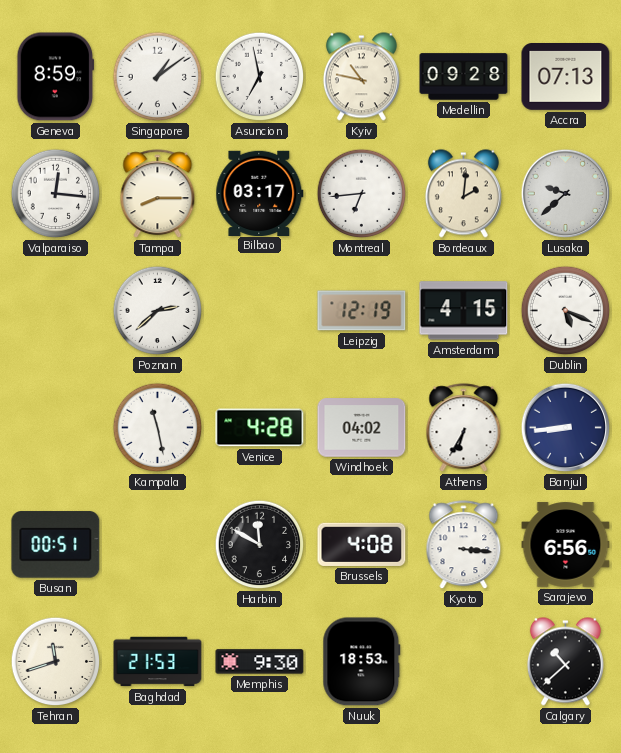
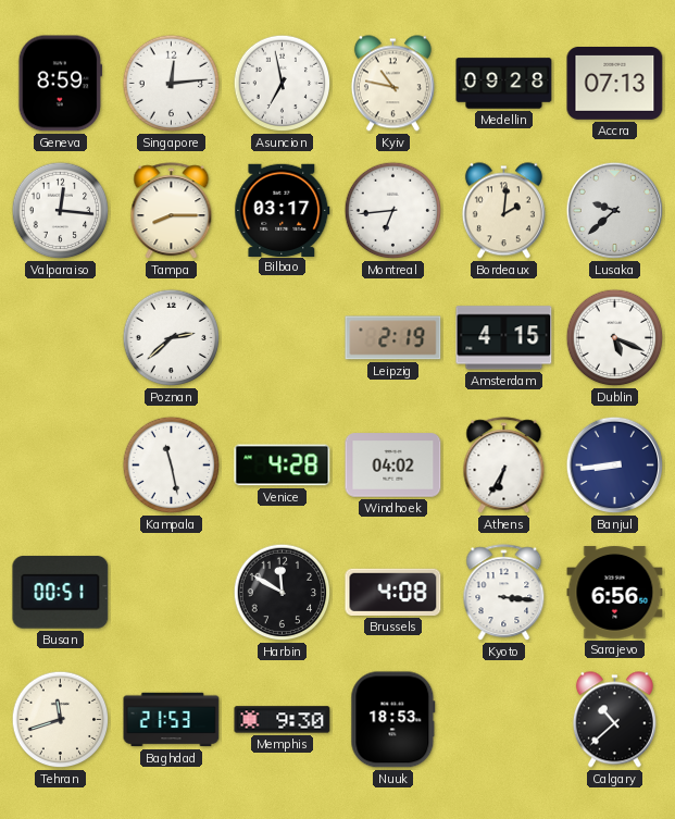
Singapore: 1:09 -> 12:14 (172, 84)
Leipzig: 12:19 -> 2:19 (393, 338)
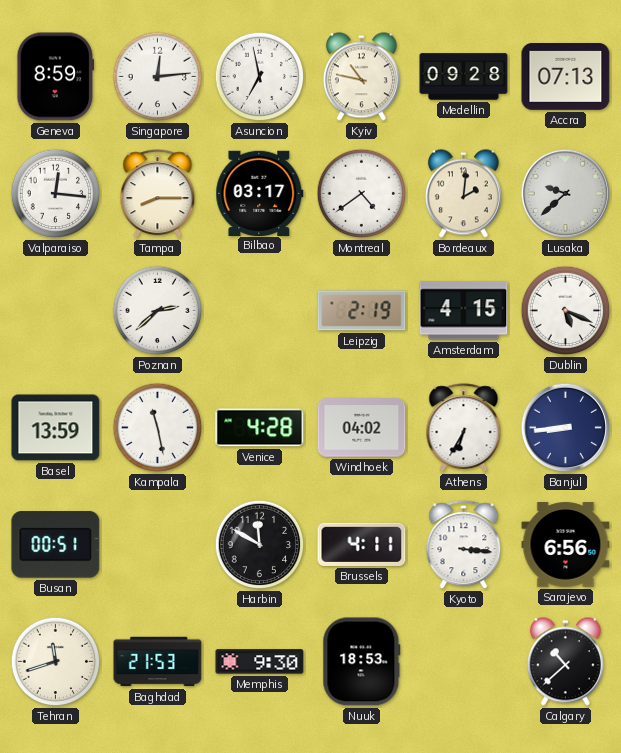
Montreal: 6:44 -> 4:39 (362, 194)
Basel: none -> 13:59 (56, 428)
Brussels: 4:08 -> 4:11 (362, 544)
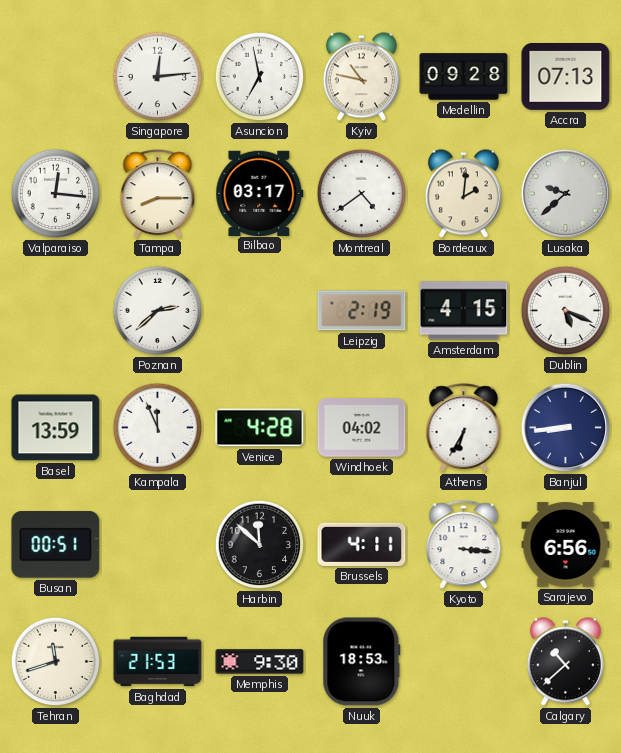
Geneva: 8:59 -> none (56, 77)
Kampala: 11:28 -> 11:56 (158, 428)
Harbin: 11:50 -> 11:52 (260, 545)
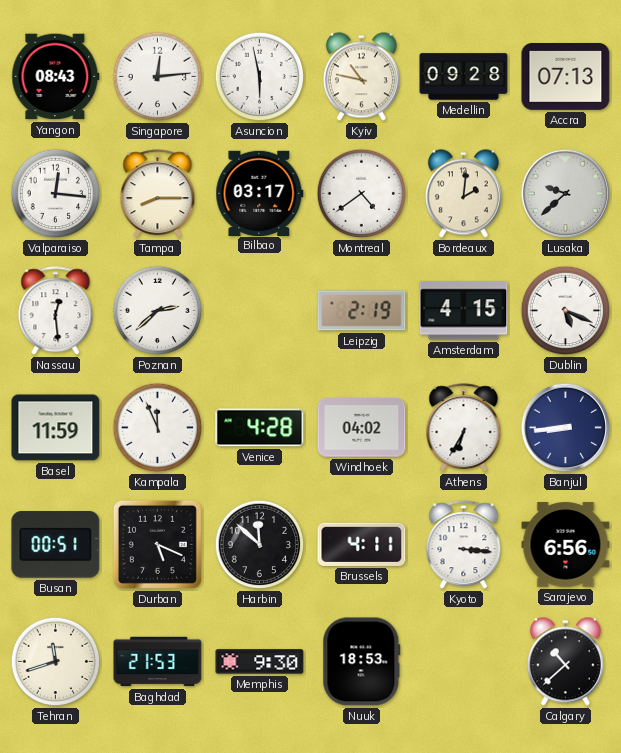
Yangon: none -> 08:43 (56, 77)
Asuncion: 6:58 -> 5:58 (260, 77)
Nassau: none -> 12:29 (56, 311)
Basel: 13:59 -> 11:59 (56, 428)
Durban: none -> 5:19 (157, 544)
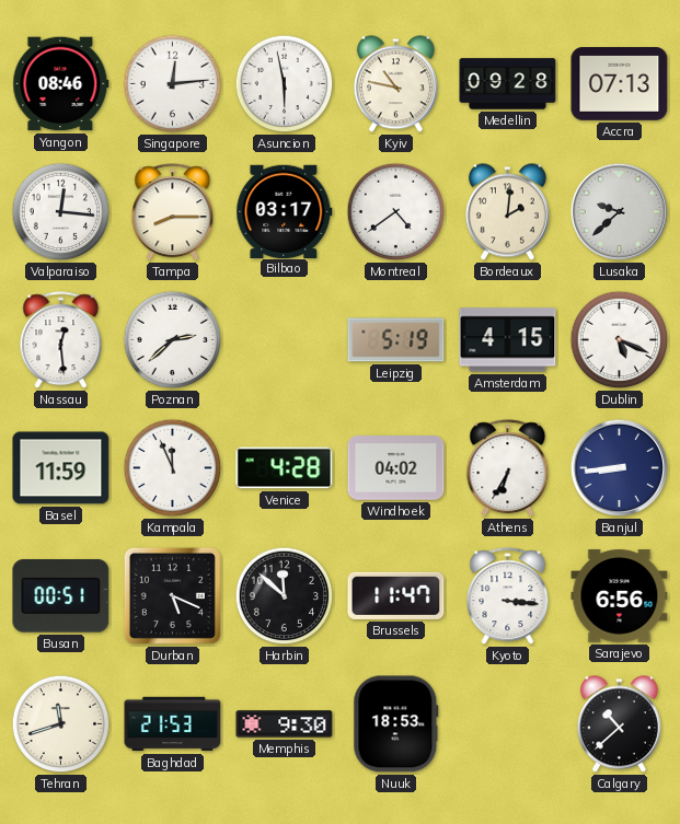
Yangon: 08:43 -> 08:46 (61, 84)
Leipzig: 2:19 -> 5:19 (396, 340)
Brussels: 4:11 -> 11:47 (396, 595)
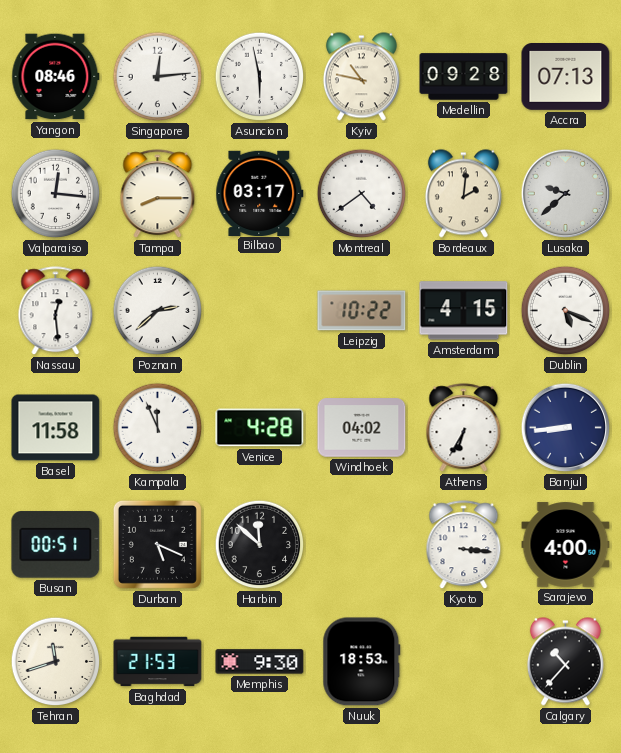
Leipzig: 5:19 -> 10:22 (362, 311)
Basel: 11:59 -> 11:58 (56, 428)
Brussels: 11:47 -> none (396, 595)
Sarajevo: 6:56 -> 4:00 (566, 545)
Calgary: 10:38 -> 10:37 (565, 662)
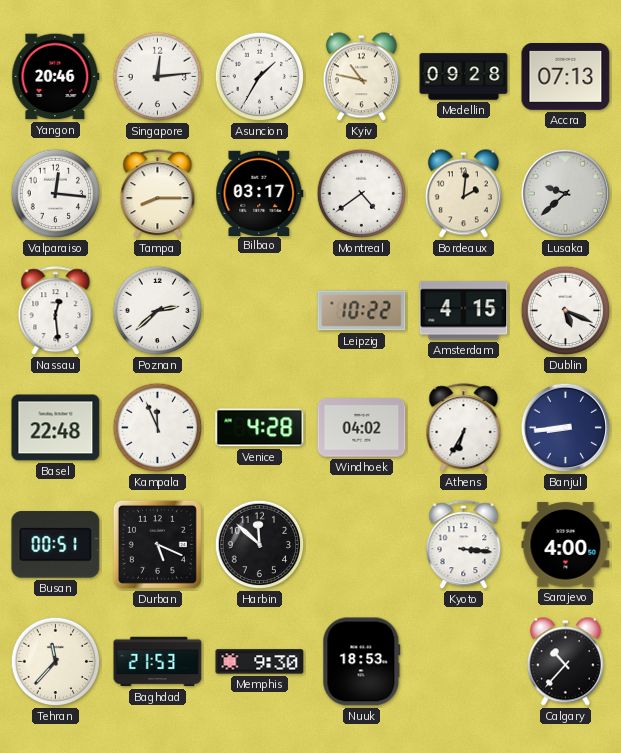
Yangon: 08:46 -> 20:46 (56, 77)
Asuncion: 5:58 -> 1:35 (260, 77)
Basel: 11:58 -> 22:48 (56, 428)
Tehran: 11:42 -> 11:37 (56, 662)
